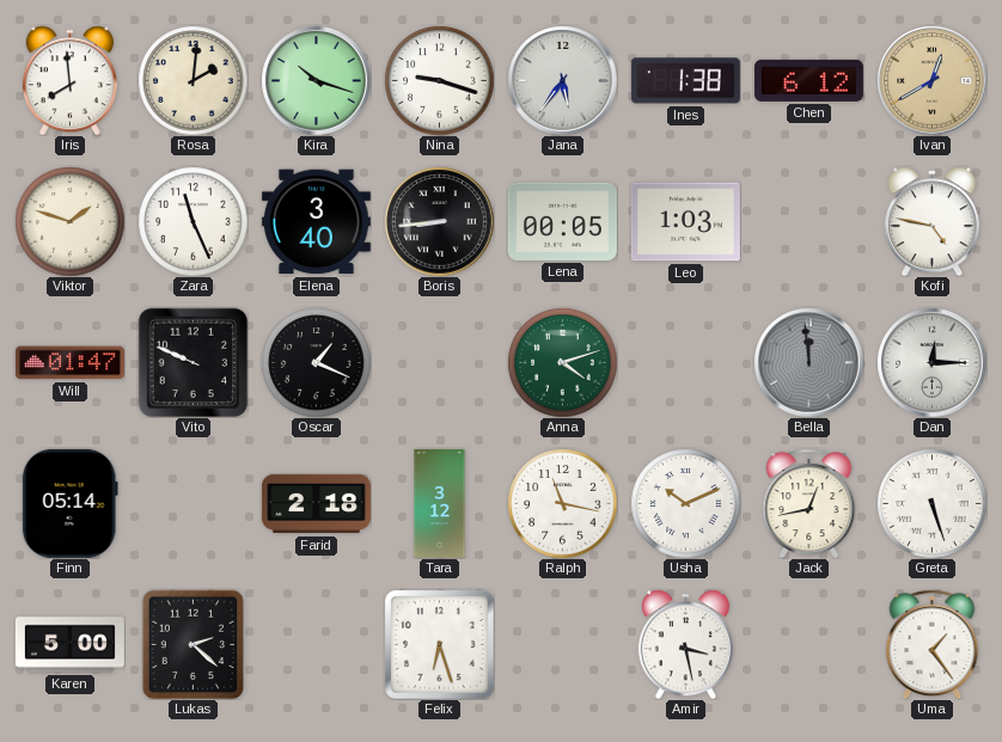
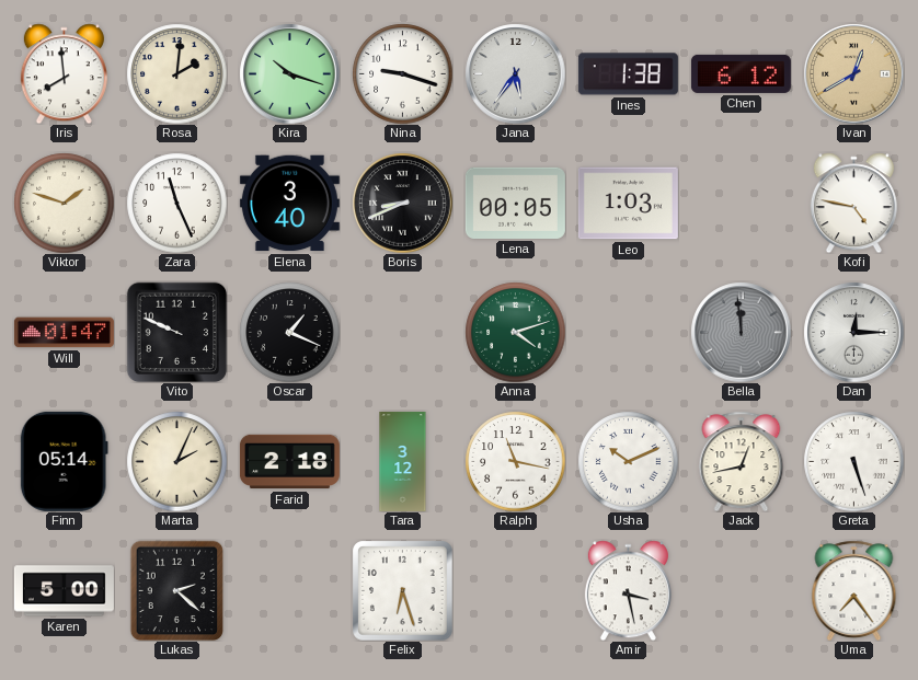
Boris: 8:44 -> 8:41 (402, 203)
Marta: none -> 2:04 (176, 461)
Uma: 1:24 -> 7:24 (854, 590)
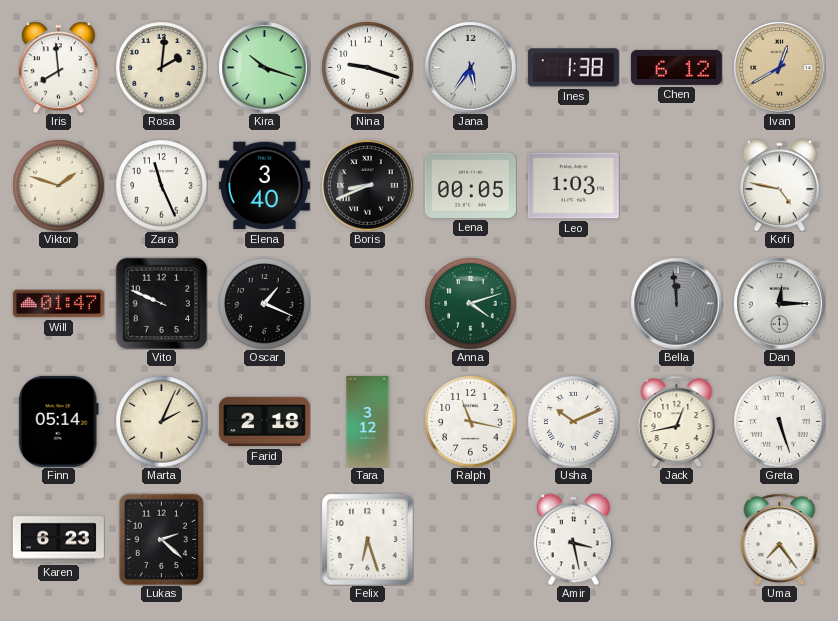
Karen: 5:00 -> 6:23 (58, 540)
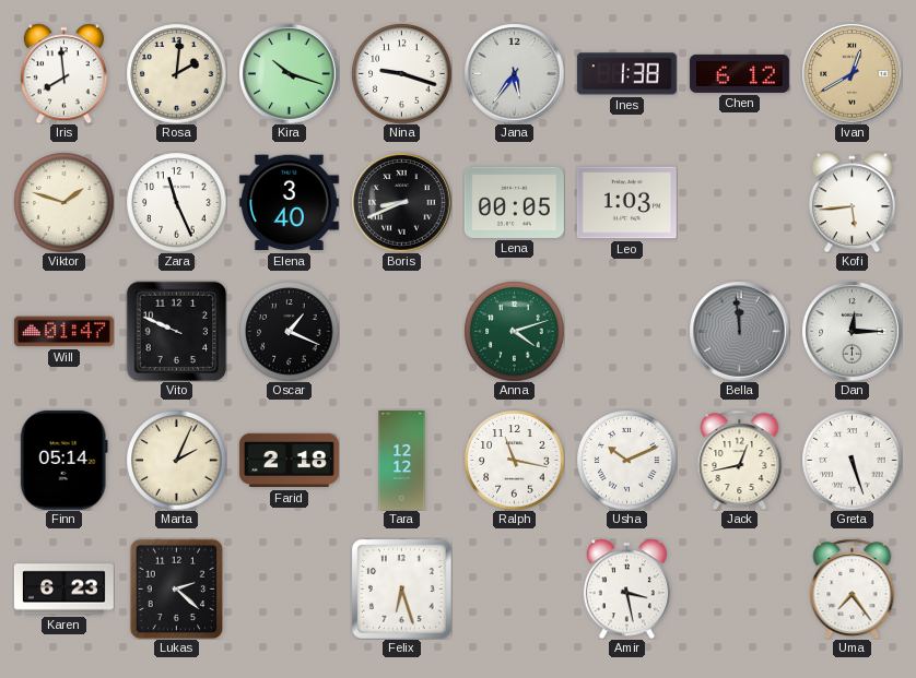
Kofi: 4:47 -> 5:44 (852, 202)
Tara: 3:12 -> 12:12 (402, 460)
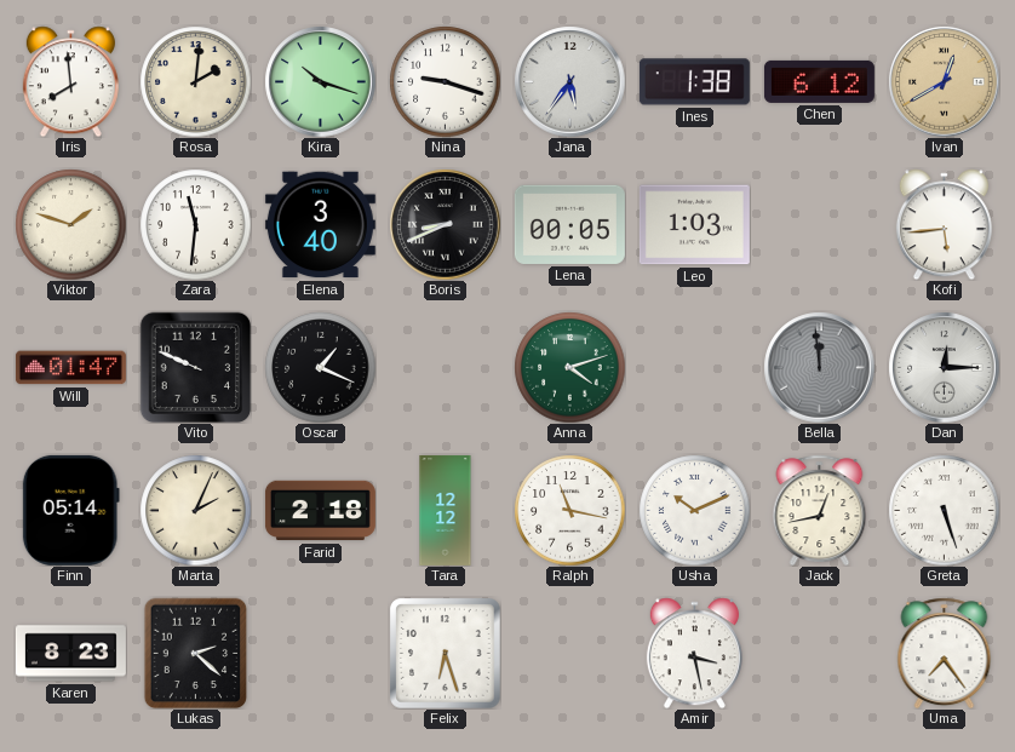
Zara: 11:26 -> 11:31 (195, 224)
Karen: 6:23 -> 8:23 (70, 654)
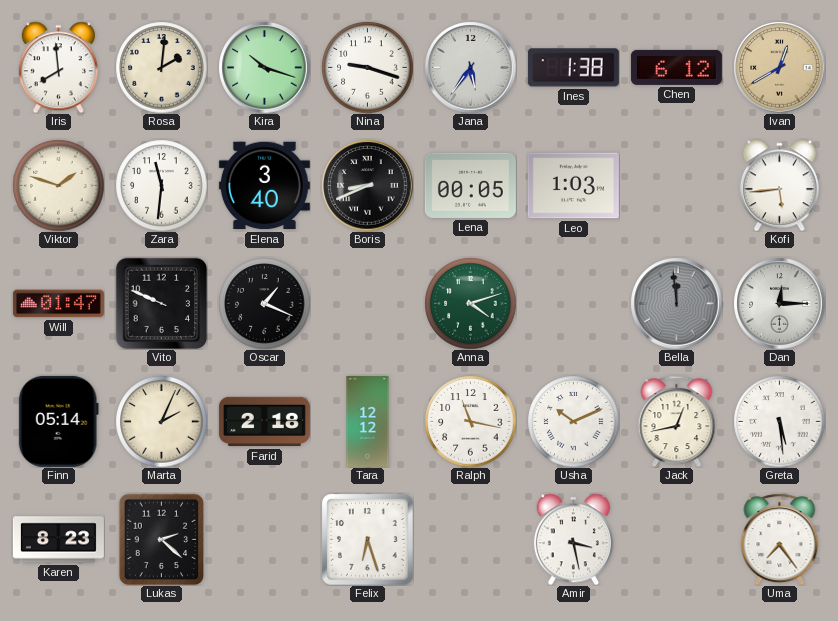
Greta: 5:27 -> 5:29 (779, 421)
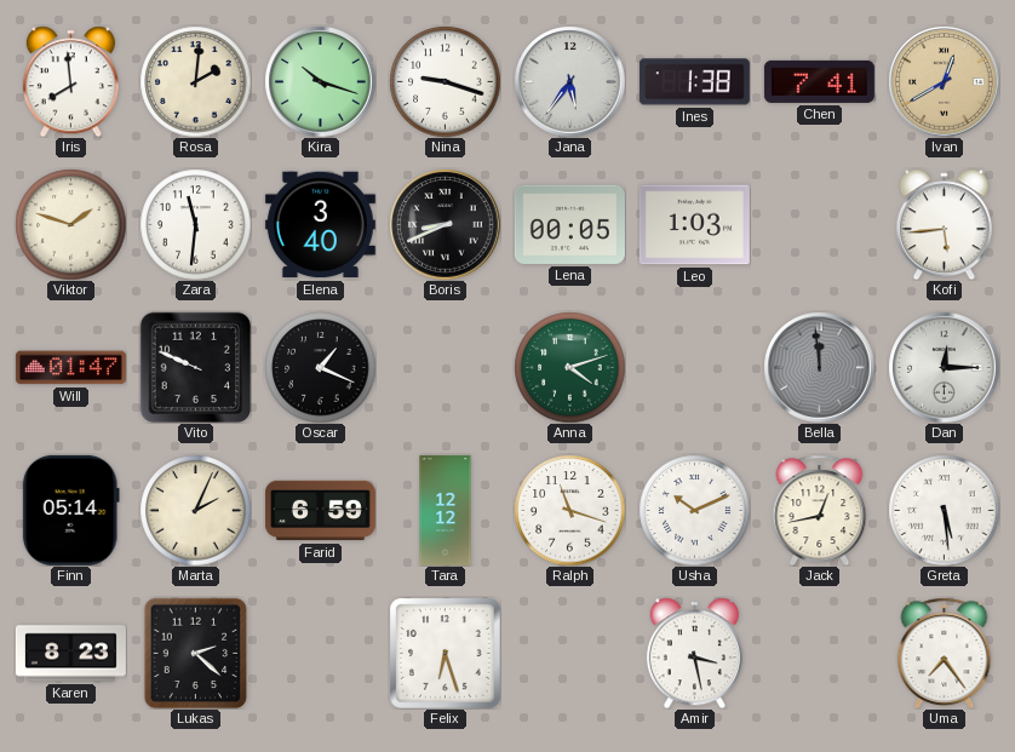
Chen: 6:12 -> 7:41 (819, 81)
Farid: 2:18 -> 6:59 (320, 511)
Ralph: 11:17 -> 11:18 (569, 510)
